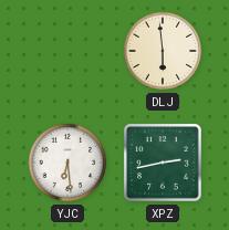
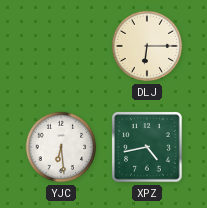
DLJ: 5:59 -> 6:15 (147, 46)
XPZ: 2:43 -> 4:43 (147, 147)
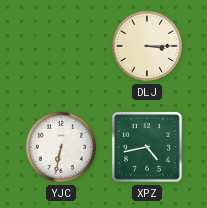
DLJ: 6:15 -> 3:15 (147, 46)
YJC: 6:29 -> 6:32 (61, 147)
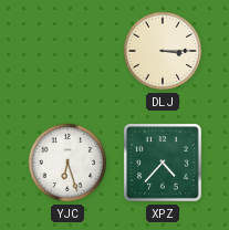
YJC: 6:32 -> 6:27 (67, 163)
XPZ: 4:43 -> 4:37 (163, 163)
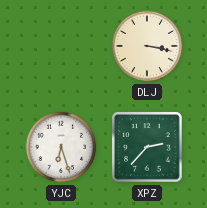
DLJ: 3:15 -> 3:17 (147, 46)
XPZ: 4:37 -> 2:37 (147, 147)
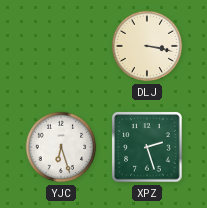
XPZ: 2:37 -> 2:27 (147, 147)
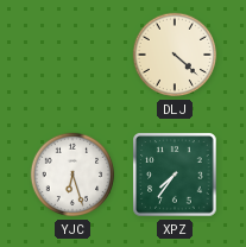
DLJ: 3:17 -> 4:22 (175, 55)
XPZ: 2:27 -> 7:36 (175, 175)
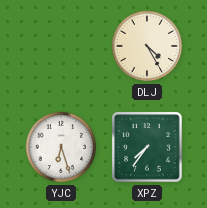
DLJ: 4:22 -> 4:25 (147, 46)
